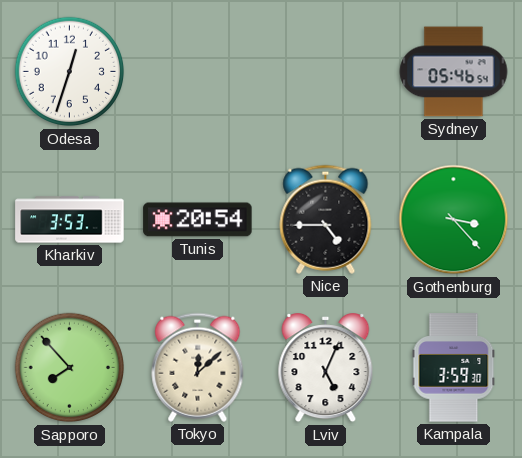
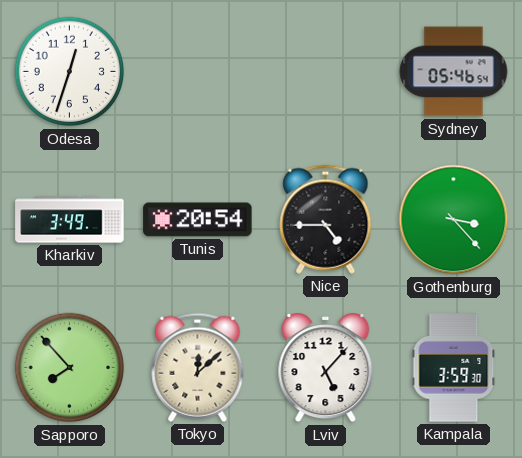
Kharkiv: 3:53 -> 3:49 (70, 220)
Lviv: 5:04 -> 5:07 (326, 369)
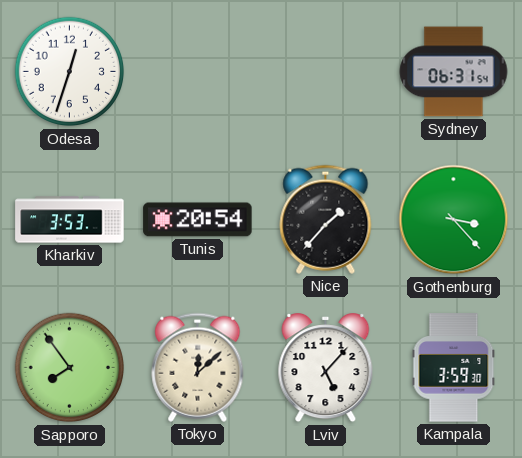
Sydney: 05:46 -> 06:31 (454, 72)
Kharkiv: 3:49 -> 3:53 (70, 220)
Nice: 4:45 -> 1:37 (326, 219)
Sapporo: 7:53 -> 7:54 (70, 368)
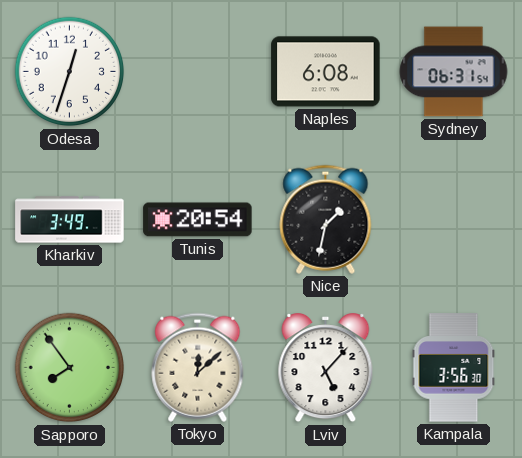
Naples: none -> 6:08 (326, 72)
Kharkiv: 3:53 -> 3:49 (70, 220)
Nice: 1:37 -> 1:32 (326, 219)
Gothenburg: 3:23 -> none (454, 220)
Kampala: 3:59 -> 3:56 (454, 368)
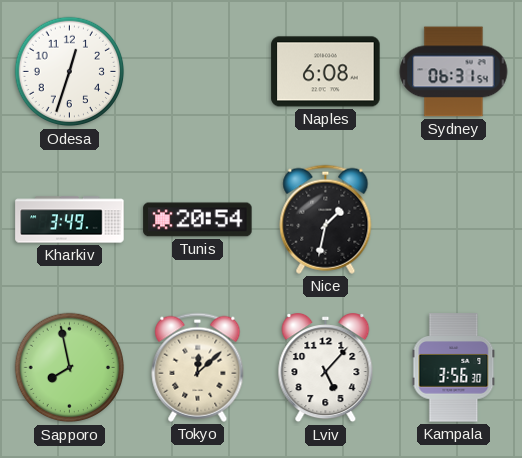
Sapporo: 7:54 -> 7:58 (70, 368)
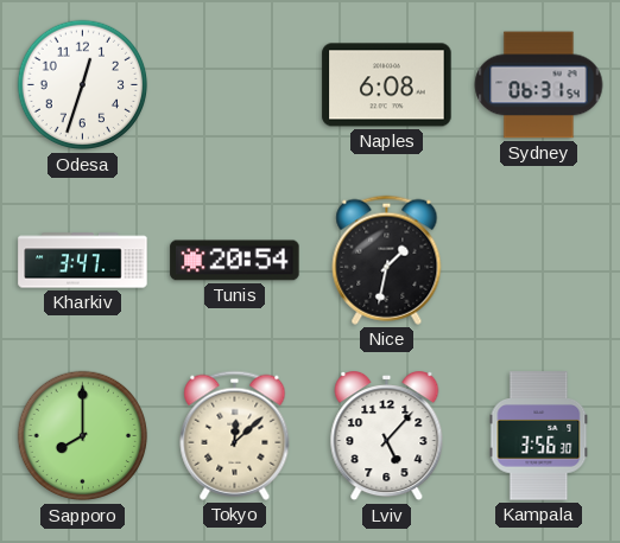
Kharkiv: 3:49 -> 3:47 (83, 261)
Sapporo: 7:58 -> 8:00 (83, 436)
